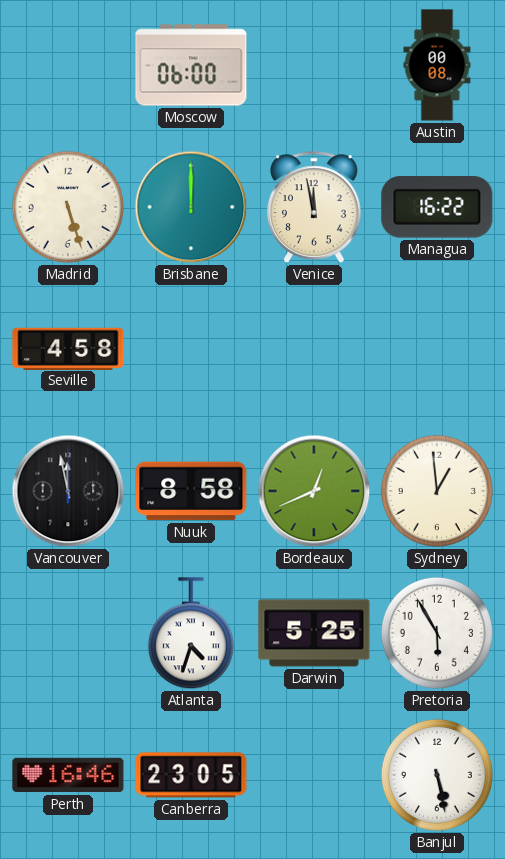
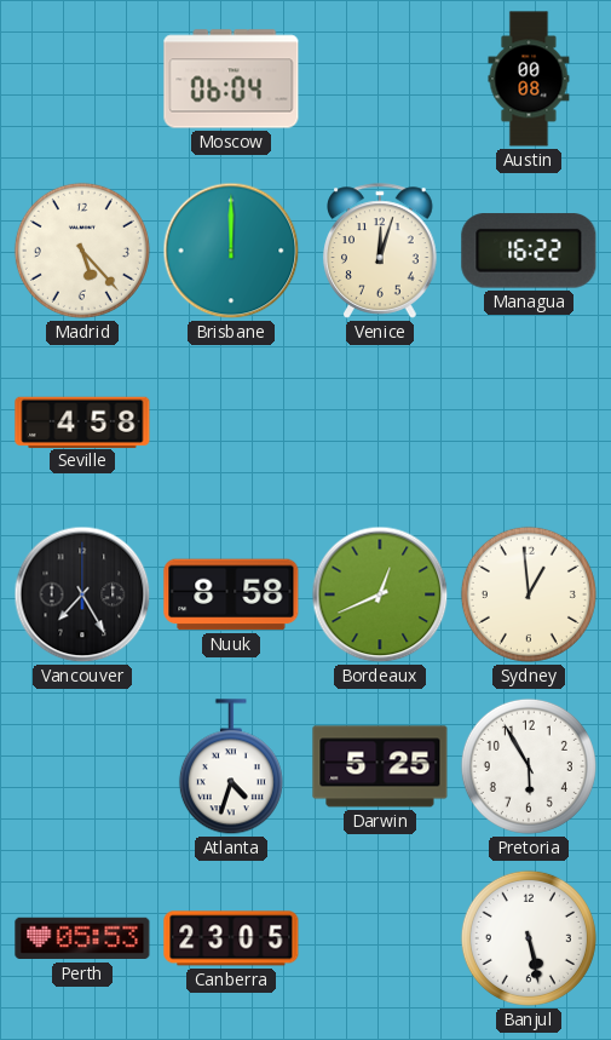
Moscow: 06:00 -> 06:04 (231, 79)
Madrid: 5:27 -> 5:23 (82, 251)
Venice: 11:58 -> 12:03 (380, 251)
Vancouver: 11:58 -> 7:25 (82, 594)
Perth: 16:46 -> 05:53 (82, 938)
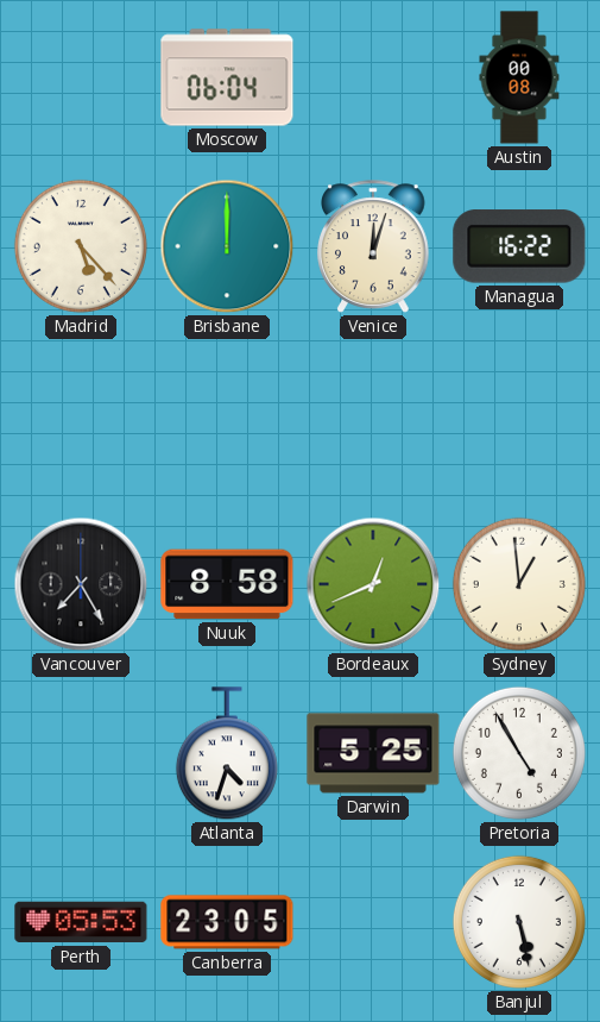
Seville: 4:58 -> none (82, 421)
Pretoria: 5:55 -> 4:55 (519, 753)
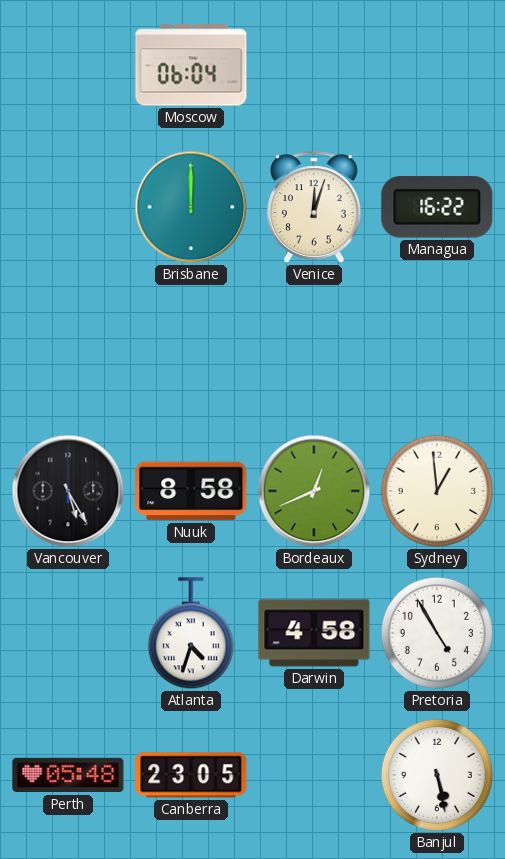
Austin: 00:08 -> none (519, 77)
Madrid: 5:23 -> none (81, 246)
Vancouver: 7:25 -> 5:25 (68, 491)
Darwin: 5:25 -> 4:58 (314, 633)
Perth: 05:53 -> 05:48 (68, 775)
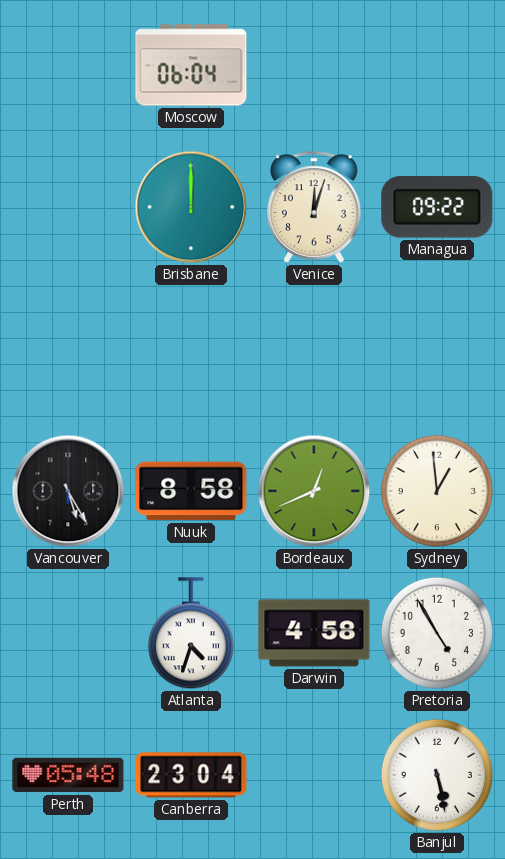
Managua: 16:22 -> 09:22 (437, 207)
Canberra: 23:05 -> 23:04 (191, 775)
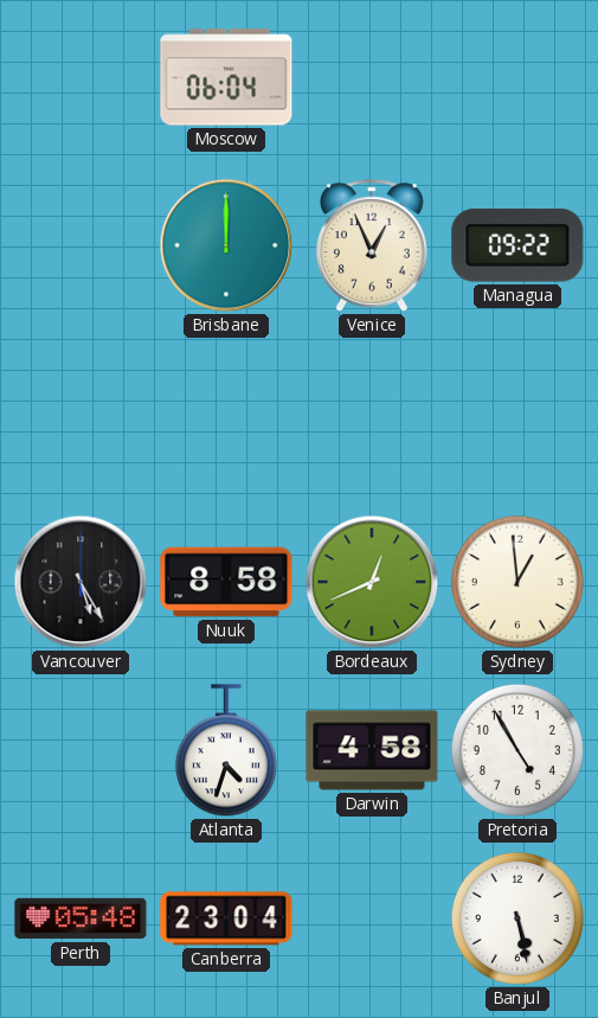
Venice: 12:03 -> 12:56 (372, 245)
